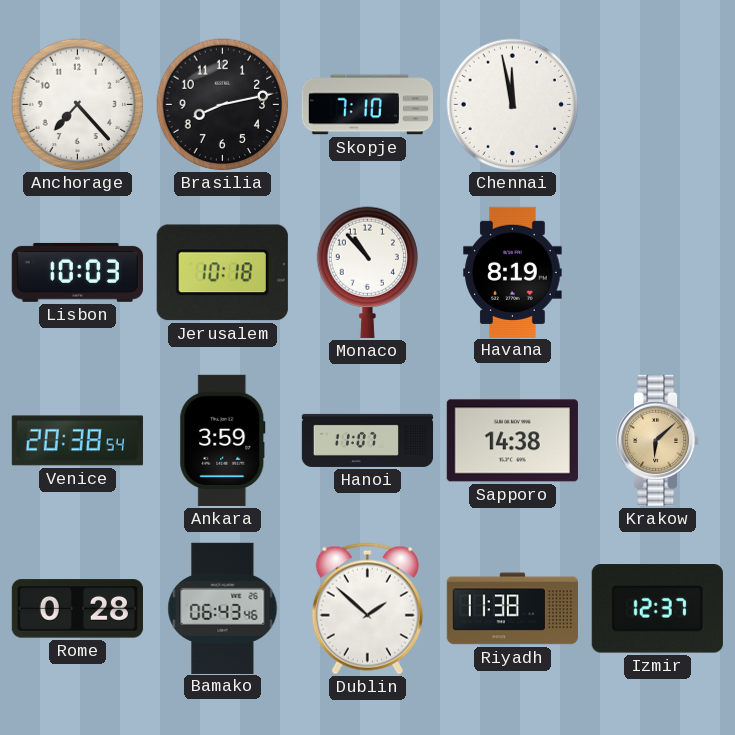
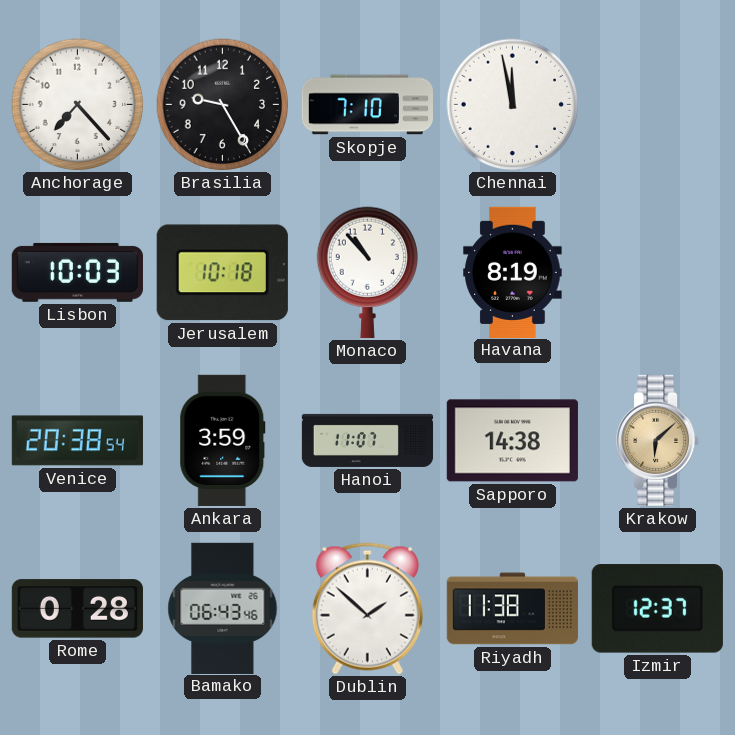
Brasilia: 8:13 -> 9:25 (223, 105)
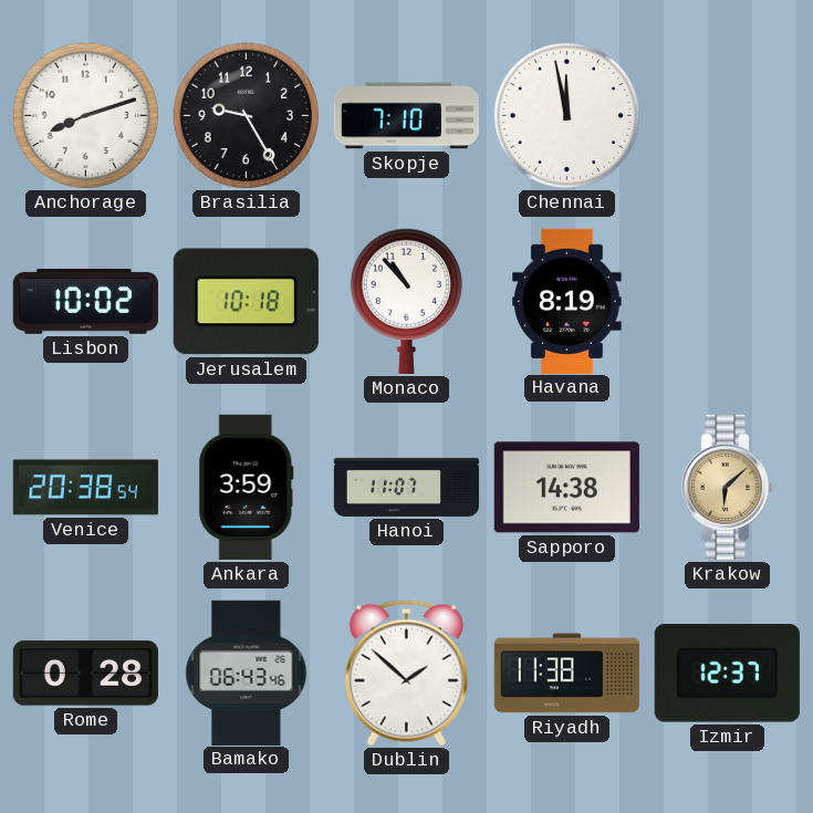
Anchorage: 7:23 -> 8:12 (86, 116)
Lisbon: 10:03 -> 10:02 (85, 301)
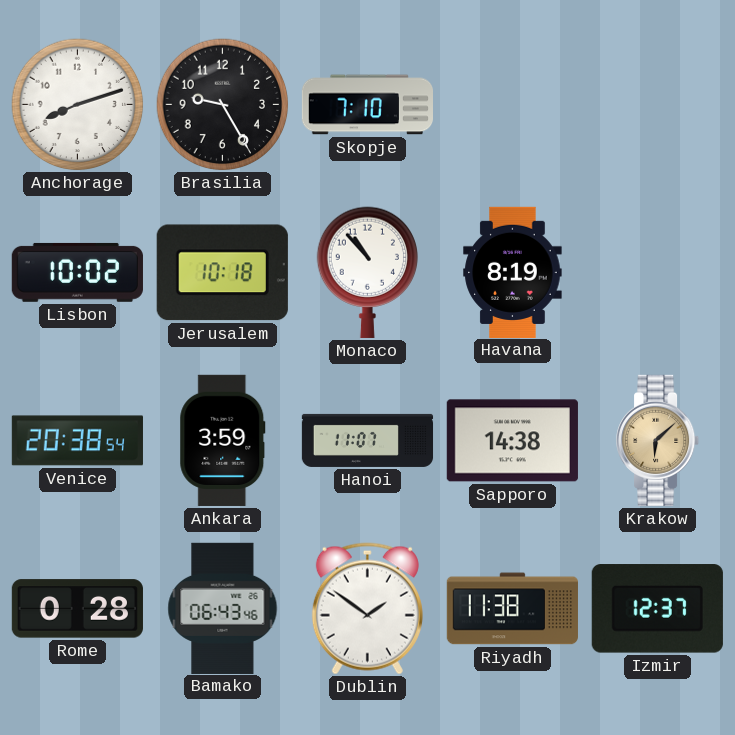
Chennai: 11:58 -> none (567, 116)
Dublin: 1:52 -> 1:51 (367, 609)
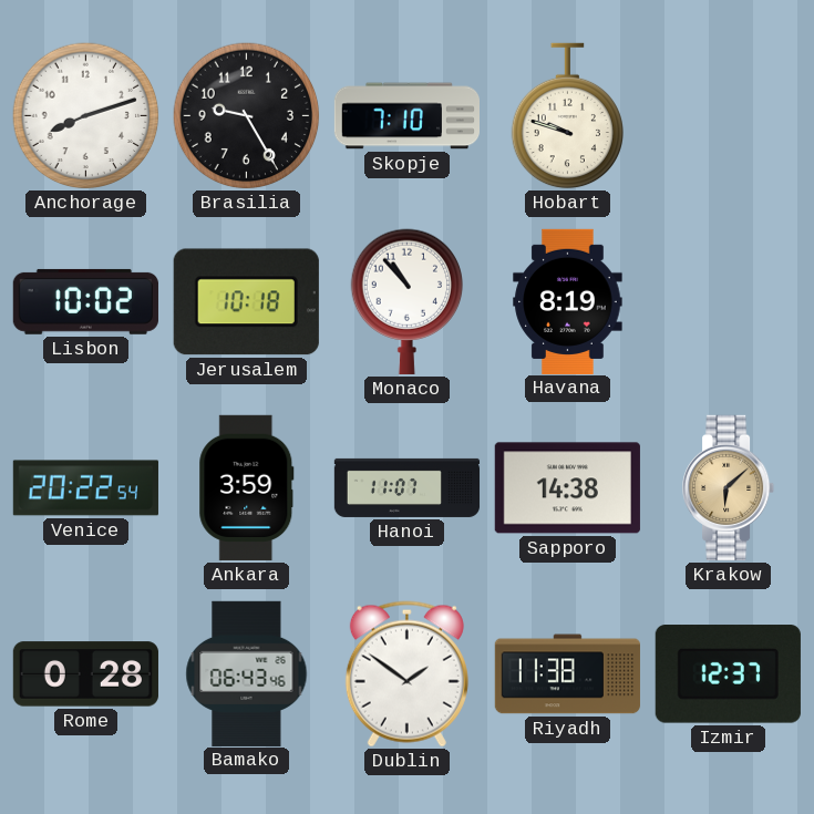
Hobart: none -> 9:48 (567, 116)
Venice: 20:38 -> 20:22 (85, 488)
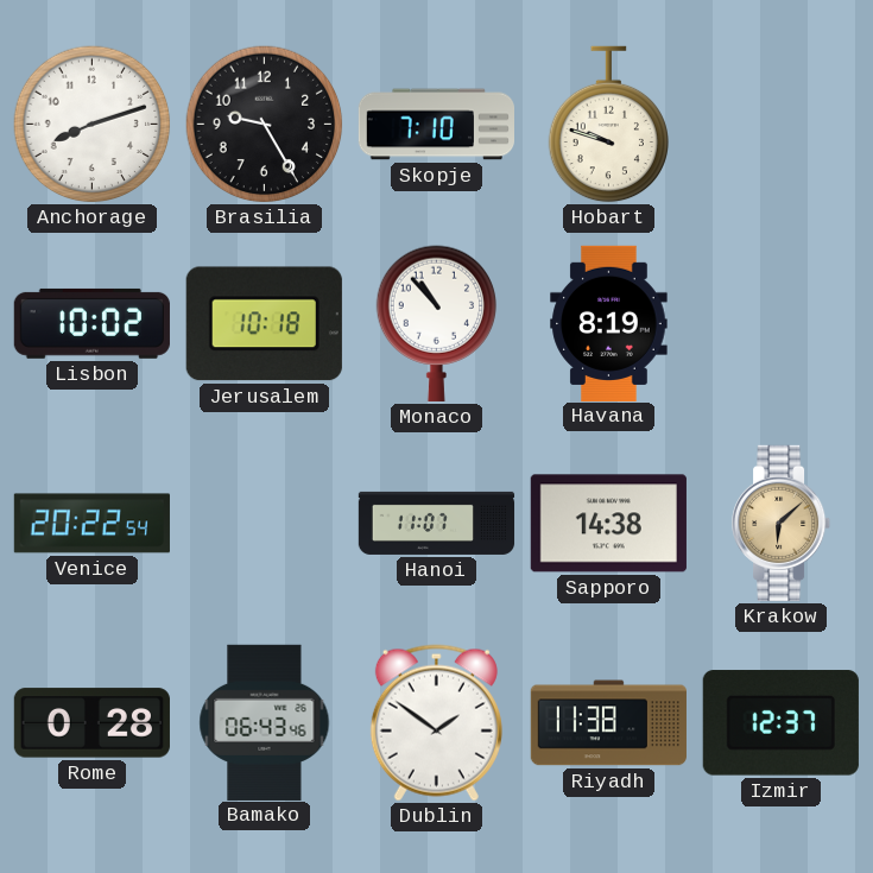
Ankara: 3:59 -> none (247, 487)
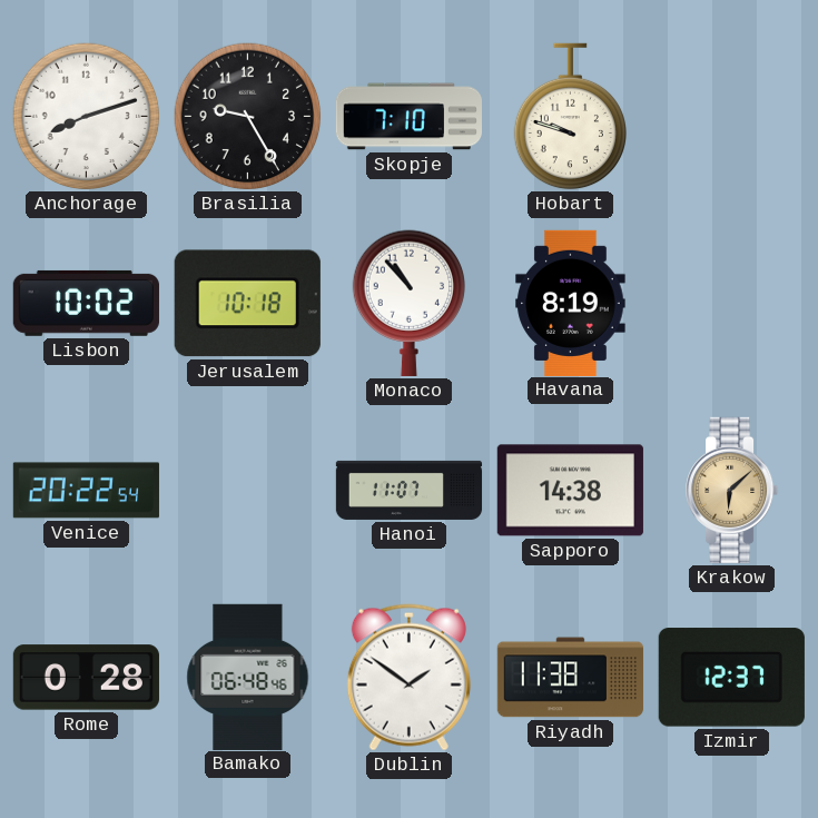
Bamako: 06:43 -> 06:48 (248, 677)
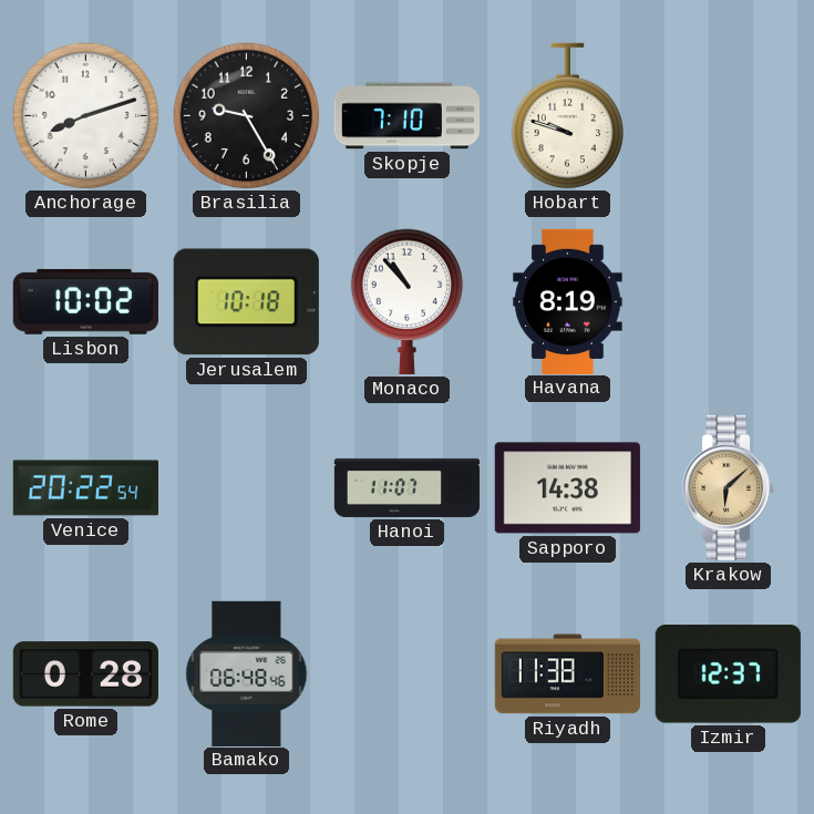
Dublin: 1:51 -> none (408, 678)
